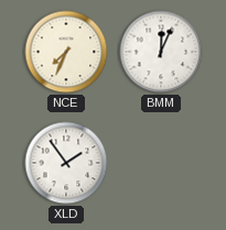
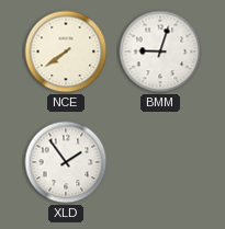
NCE: 7:34 -> 7:39 (66, 51)
BMM: 12:04 -> 9:03 (160, 51)
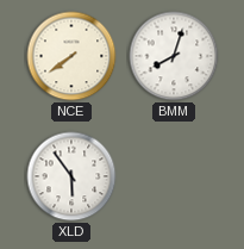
BMM: 9:03 -> 8:03 (174, 56)
XLD: 1:54 -> 5:54 (71, 176)
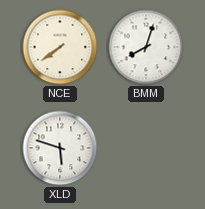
XLD: 5:54 -> 5:48 (60, 148)
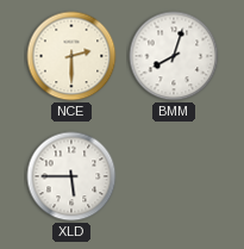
NCE: 7:39 -> 2:30 (71, 56)
XLD: 5:48 -> 5:45 (71, 176)
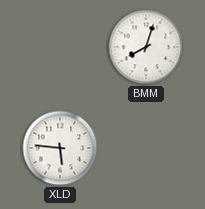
NCE: 2:30 -> none (71, 56)
XLD: 5:45 -> 5:46 (60, 148)
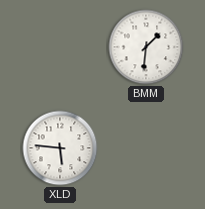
BMM: 8:03 -> 1:31 (146, 47)
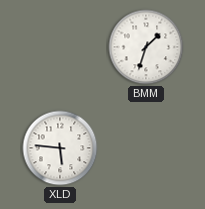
BMM: 1:31 -> 1:33 (146, 47)
